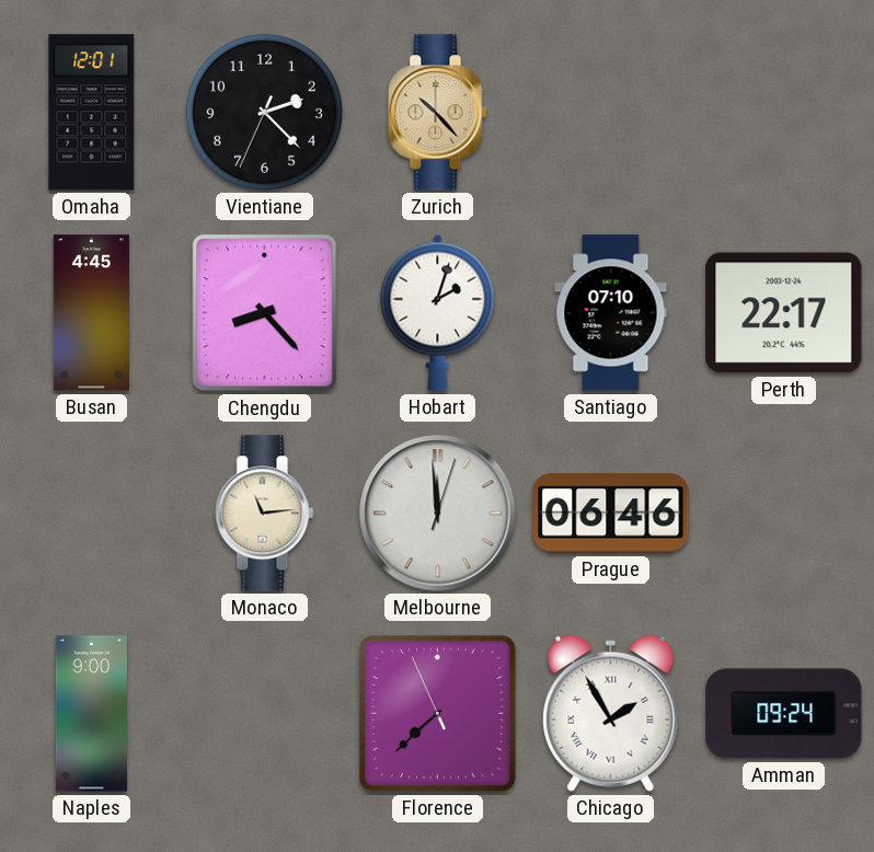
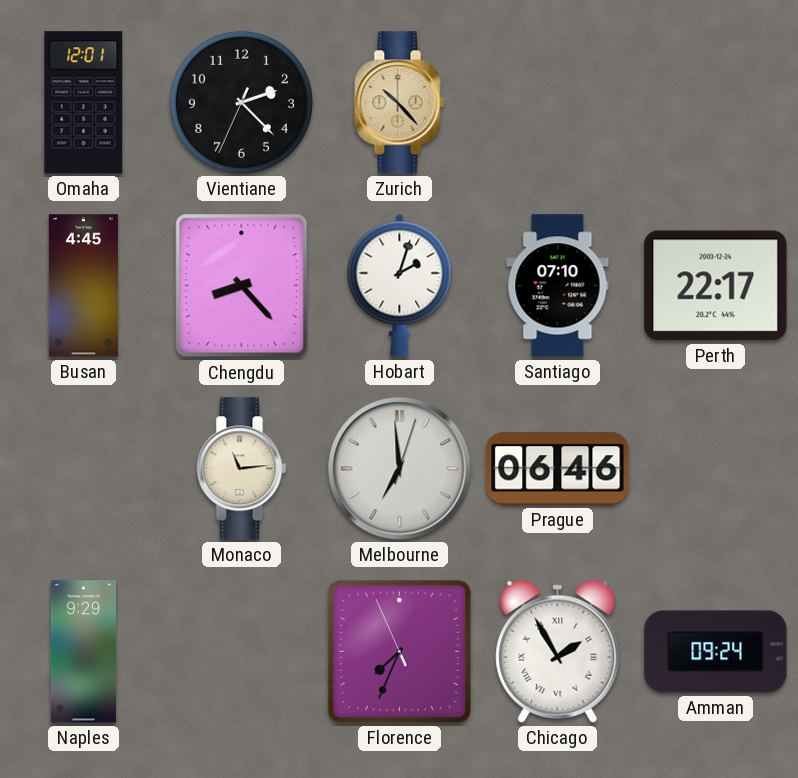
Melbourne: 11:59 -> 6:59 (400, 469)
Naples: 9:00 -> 9:29 (83, 652)
Florence: 7:37 -> 7:33 (399, 651)
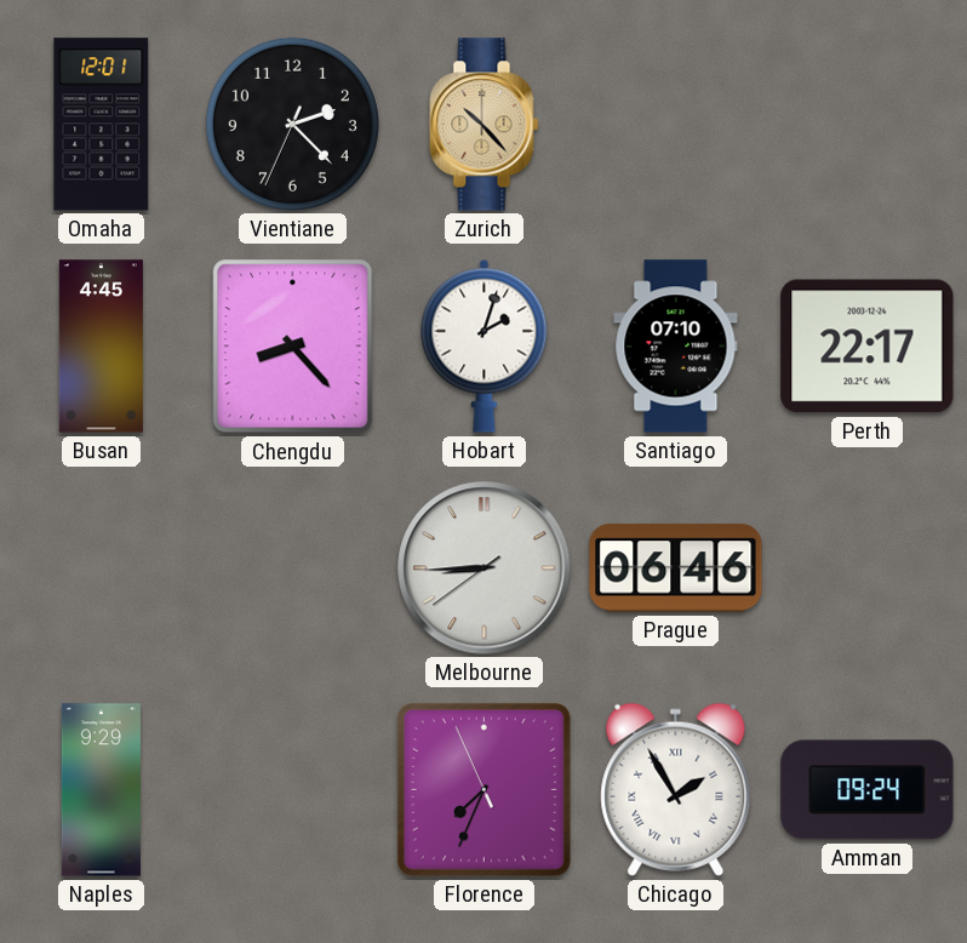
Monaco: 11:14 -> none (242, 469)
Melbourne: 6:59 -> 8:44 (485, 568)
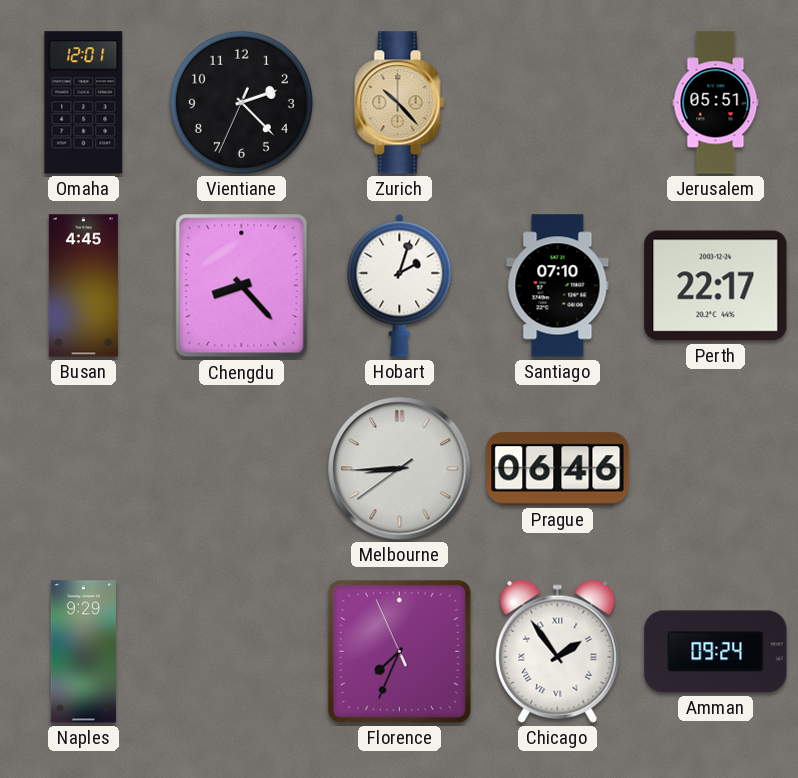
Jerusalem: none -> 05:51 (716, 103)
Chicago: 1:55 -> 1:54 (558, 651)
